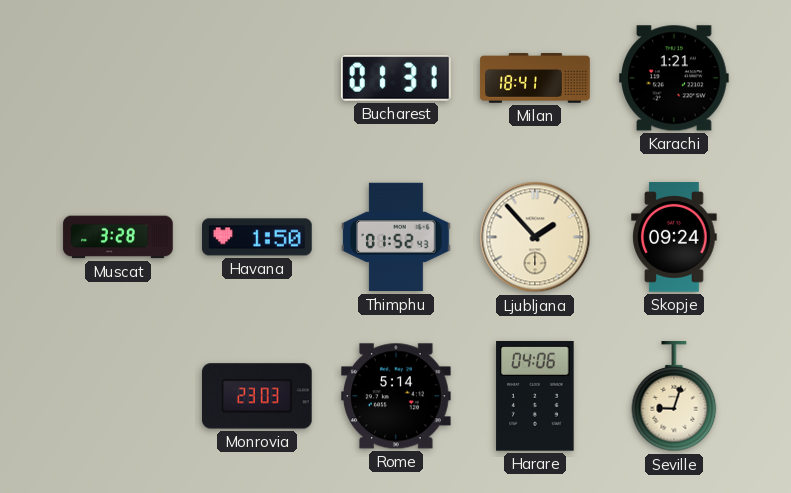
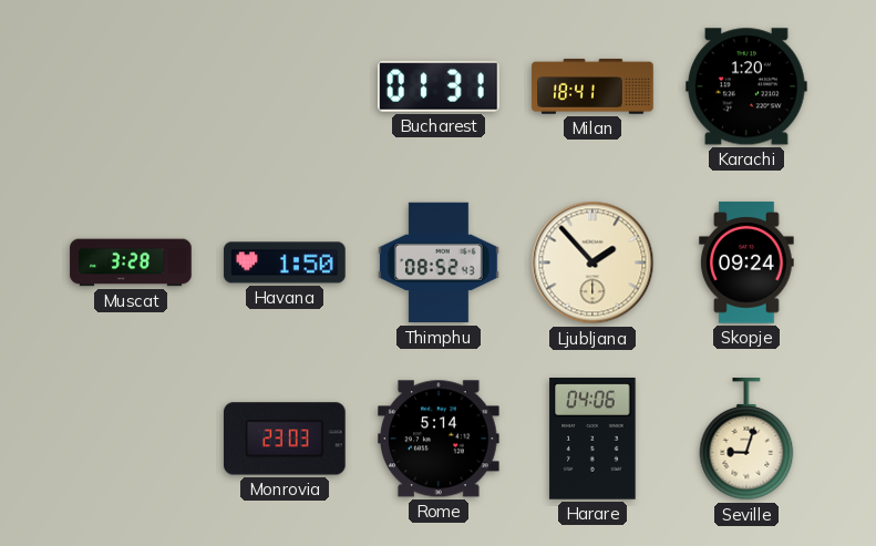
Karachi: 1:21 -> 1:20 (748, 86)
Thimphu: 01:52 -> 08:52 (439, 262)
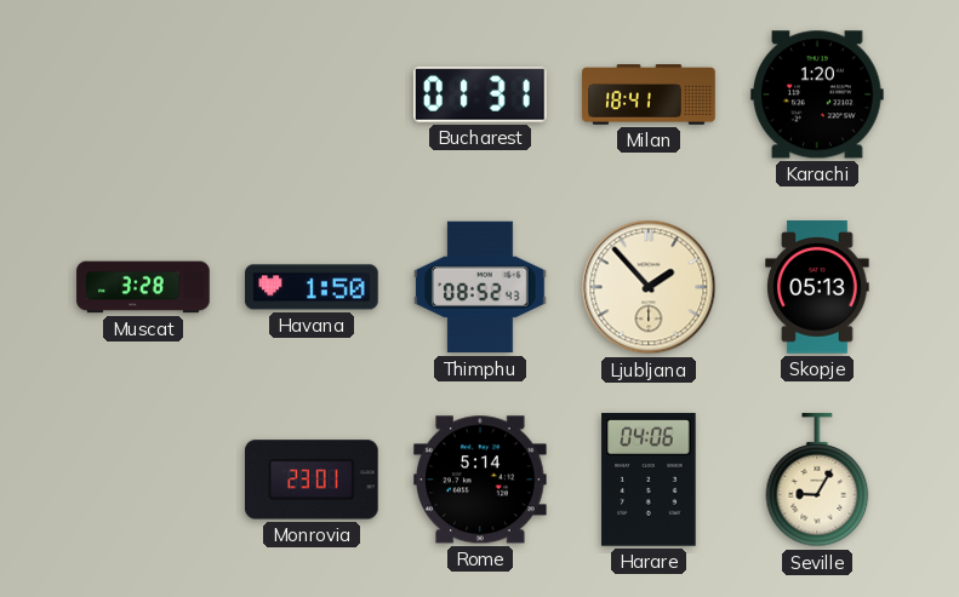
Skopje: 09:24 -> 05:13 (817, 287)
Monrovia: 23:03 -> 23:01 (313, 480)
Seville: 9:03 -> 9:05 (817, 481)
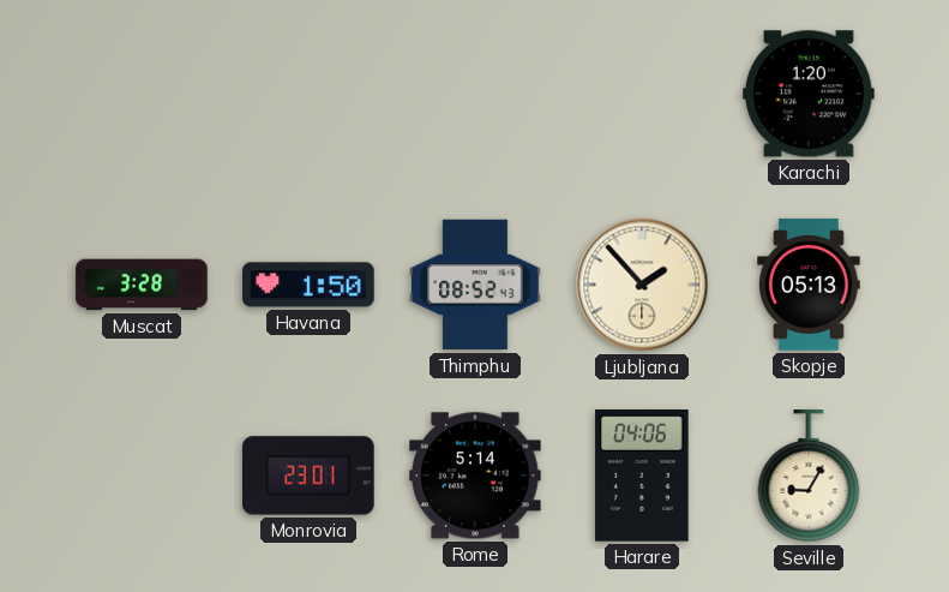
Bucharest: 01:31 -> none (481, 94)
Milan: 18:41 -> none (649, 94)
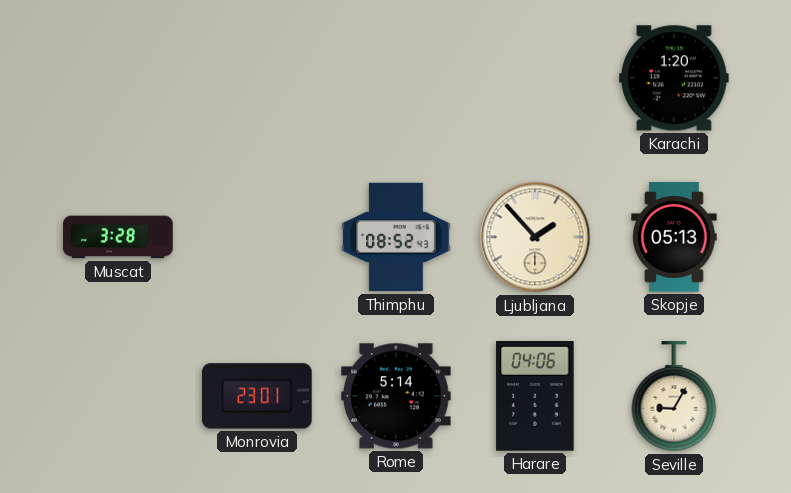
Havana: 1:50 -> none (308, 285)
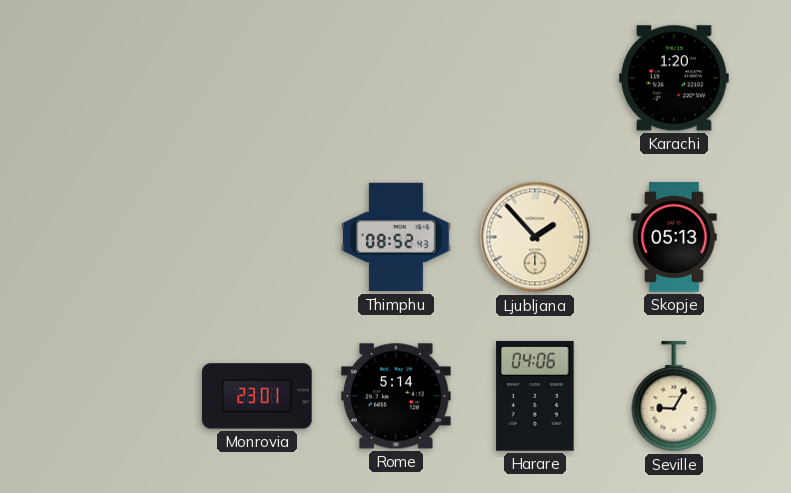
Muscat: 3:28 -> none (118, 237)
